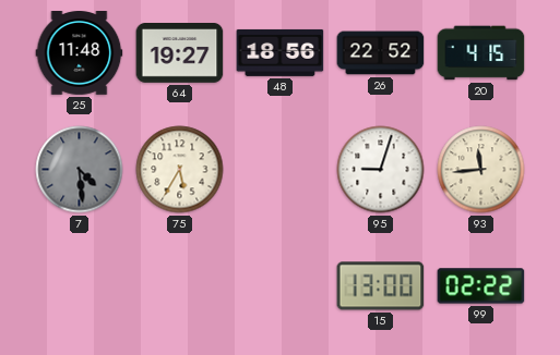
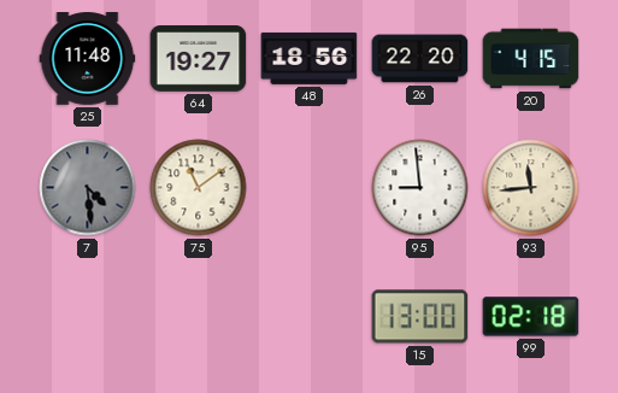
26: 22:52 -> 22:20 (420, 59)
75: 5:35 -> 11:09 (199, 188)
95: 9:03 -> 8:59 (420, 188)
99: 02:22 -> 02:18 (531, 317)
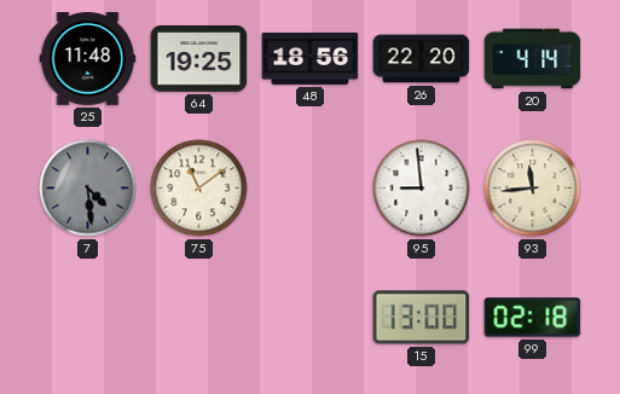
64: 19:27 -> 19:25 (199, 59)
20: 4:15 -> 4:14 (533, 59)
